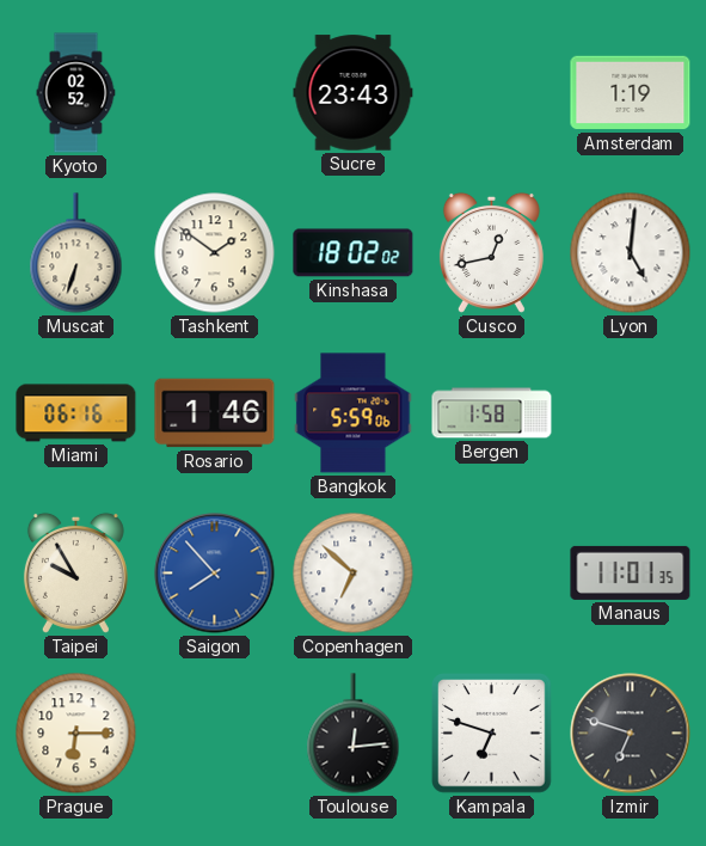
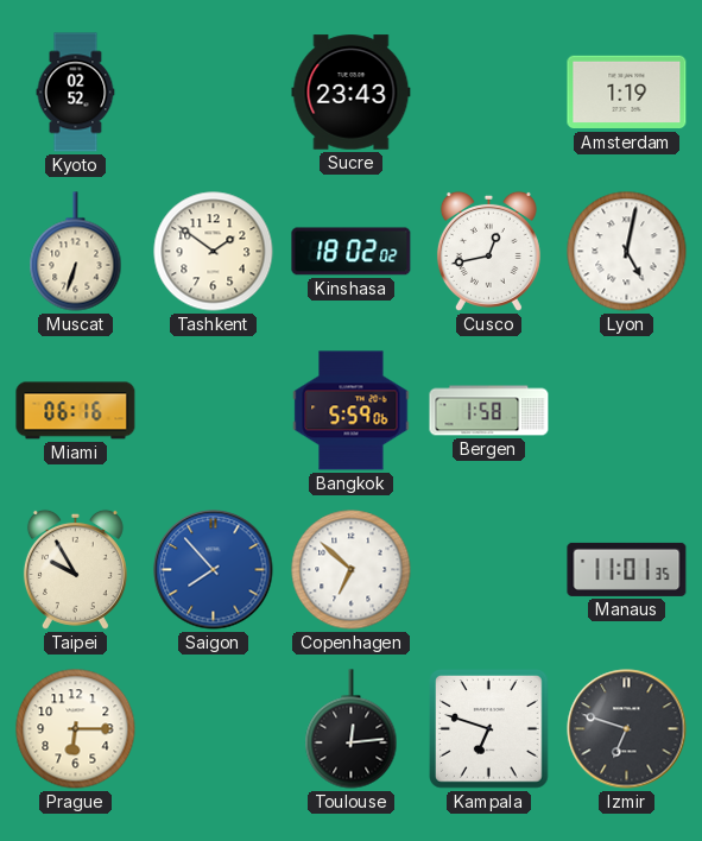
Lyon: 5:01 -> 5:02 (627, 252)
Rosario: 1:46 -> none (215, 413)
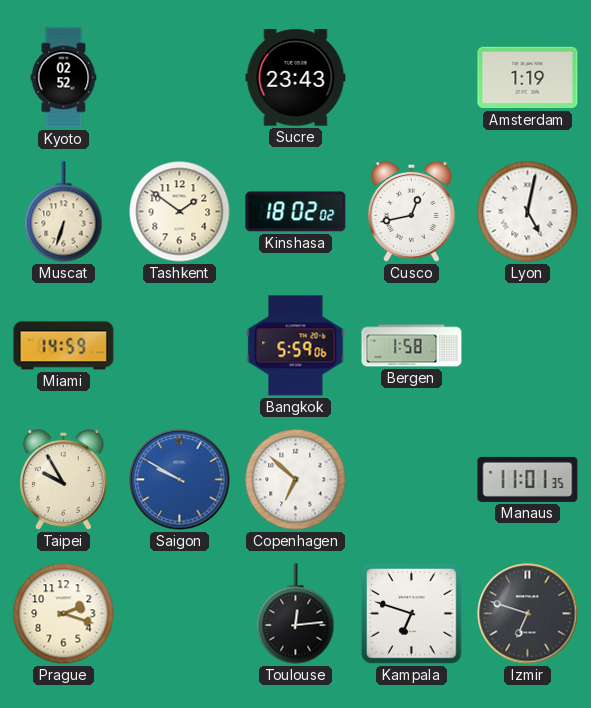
Miami: 06:16 -> 14:59 (64, 346)
Saigon: 7:53 -> 9:50 (180, 480)
Prague: 6:15 -> 2:18 (64, 614)
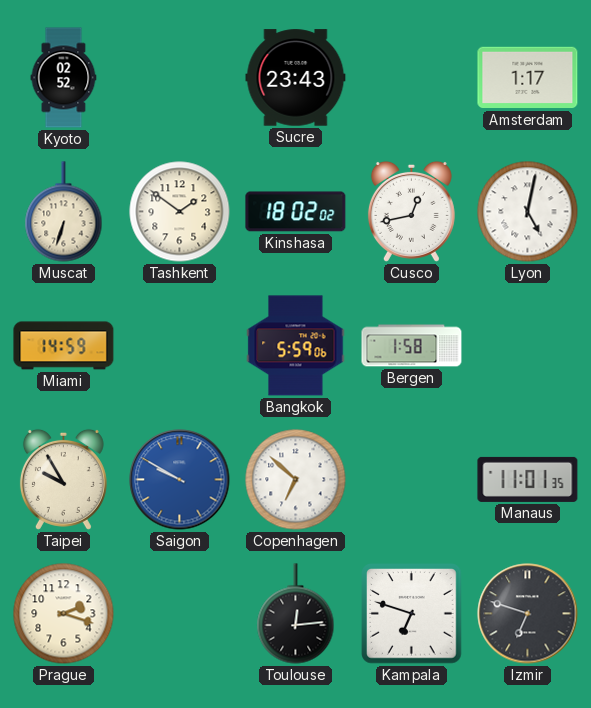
Amsterdam: 1:19 -> 1:17 (528, 78)
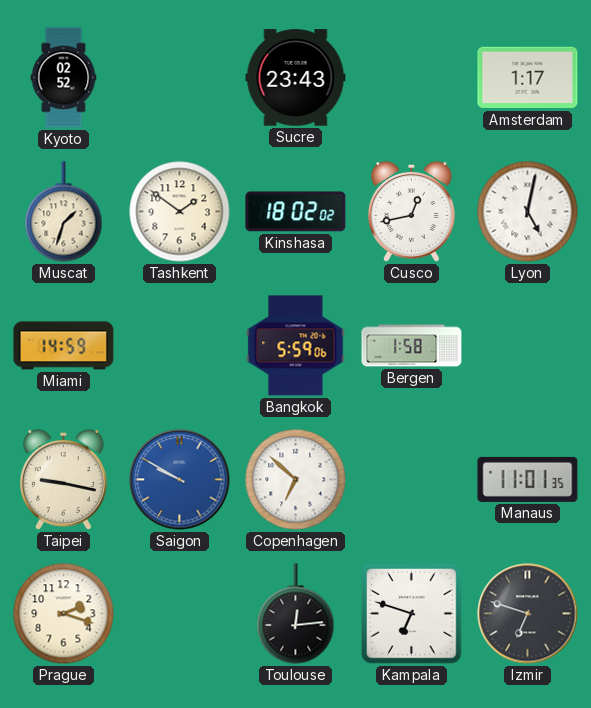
Muscat: 6:33 -> 1:33 (64, 212)
Taipei: 9:55 -> 9:17 (63, 479)
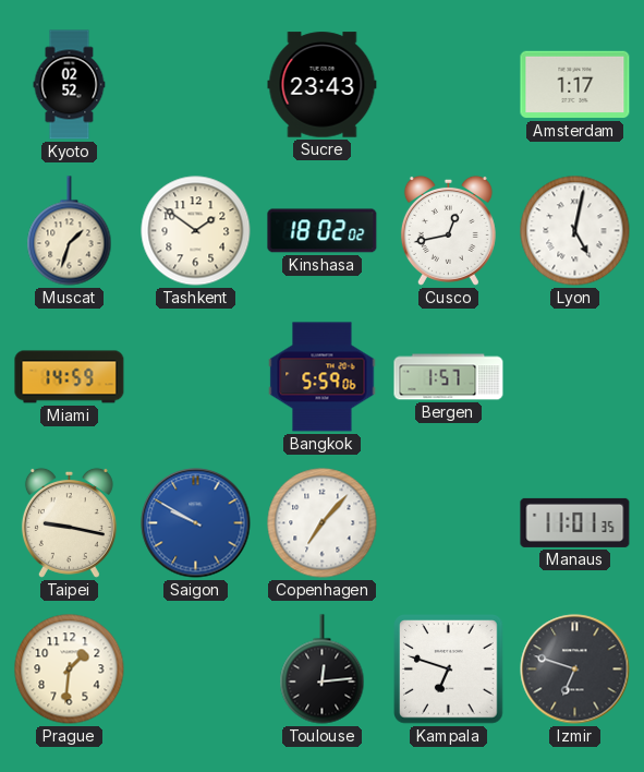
Bergen: 1:58 -> 1:57 (449, 377)
Copenhagen: 6:52 -> 7:07 (323, 523)
Prague: 2:18 -> 1:31 (70, 670)
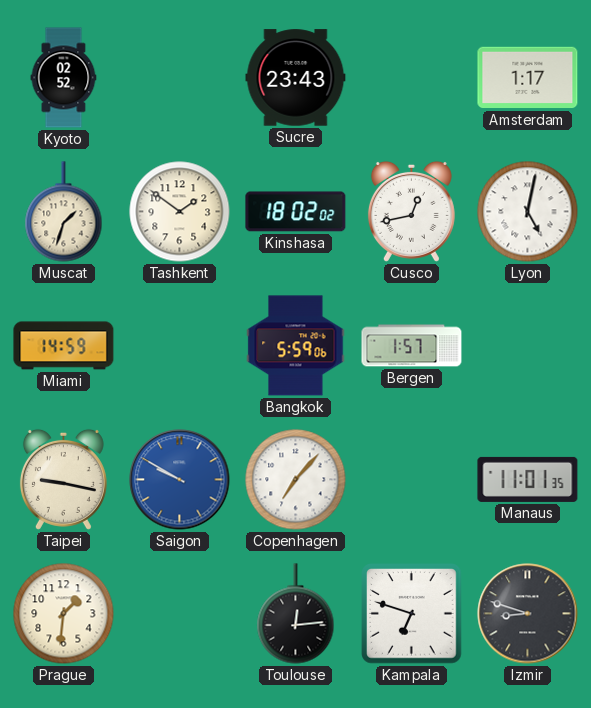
Izmir: 6:48 -> 8:48 (528, 614)
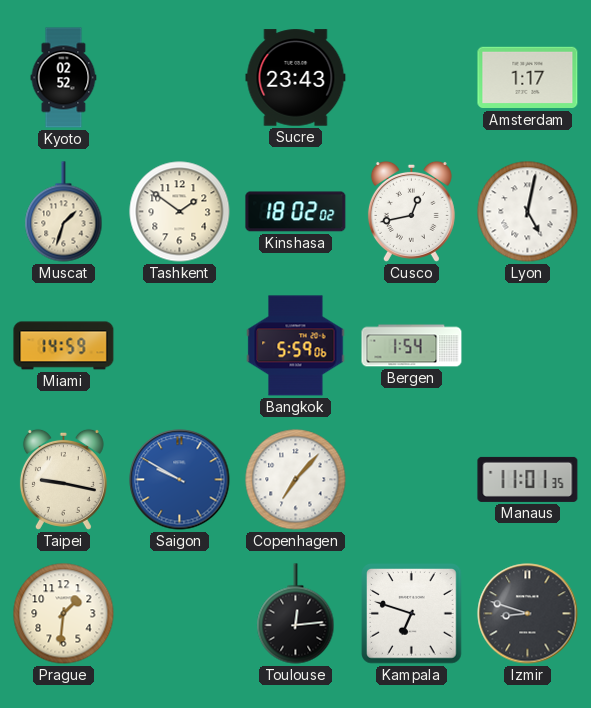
Bergen: 1:57 -> 1:54 (412, 346)
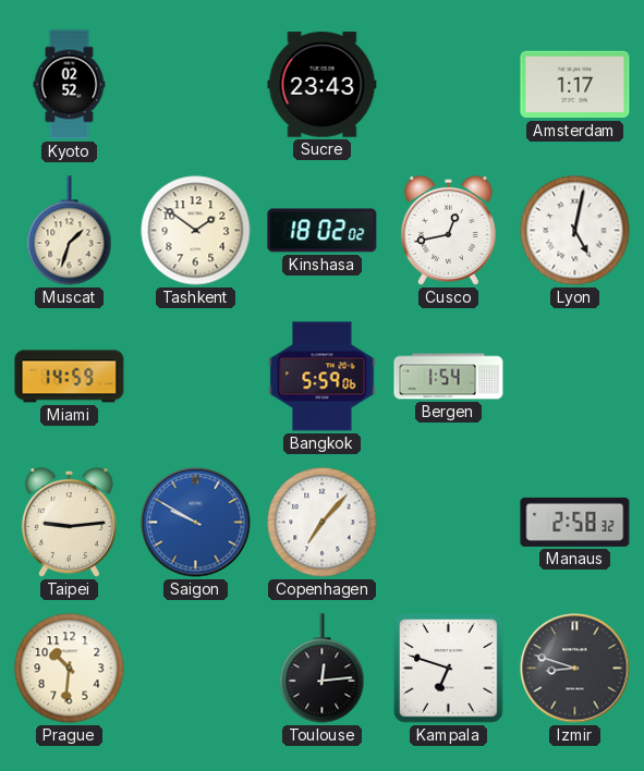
Taipei: 9:17 -> 9:14 (69, 522)
Manaus: 11:01 -> 2:58 (575, 522)
Prague: 1:31 -> 10:31 (70, 669)
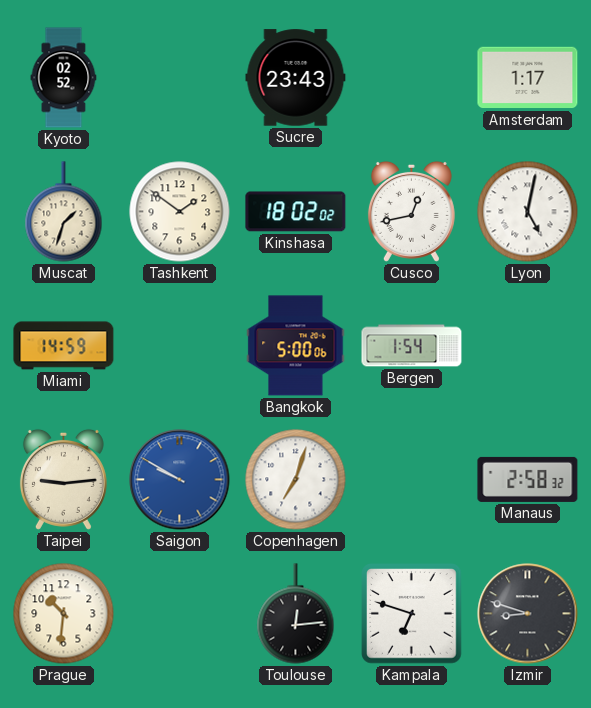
Bangkok: 5:59 -> 5:00 (296, 346)
Copenhagen: 7:07 -> 7:03 (296, 480)
